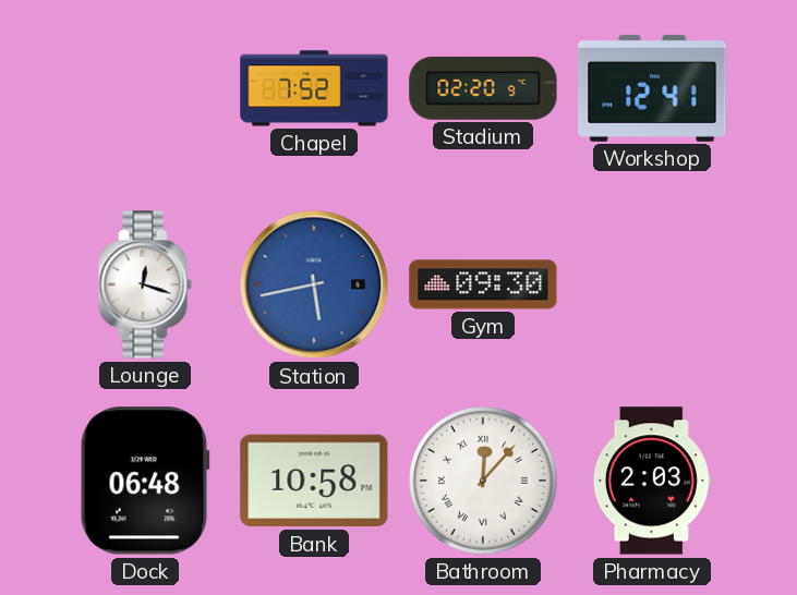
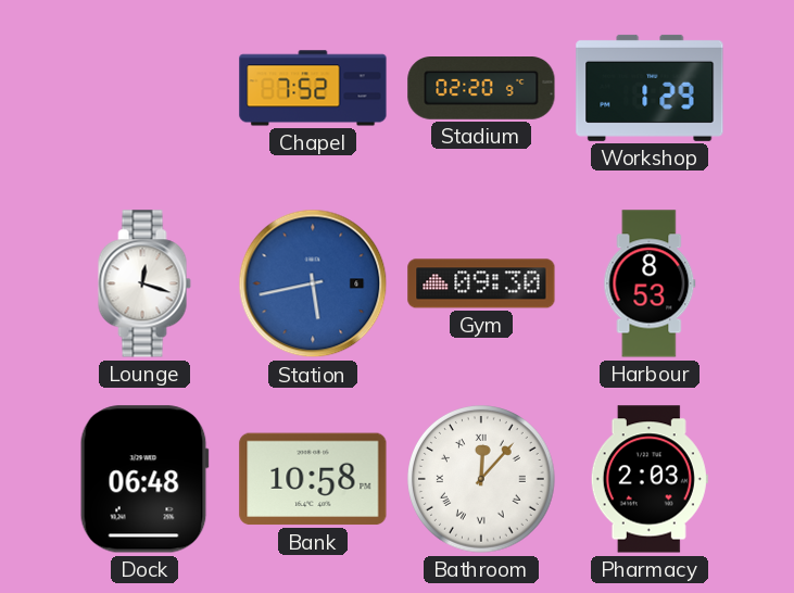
Workshop: 12:41 -> 1:29 (650, 88)
Harbour: none -> 8:53 (650, 283)
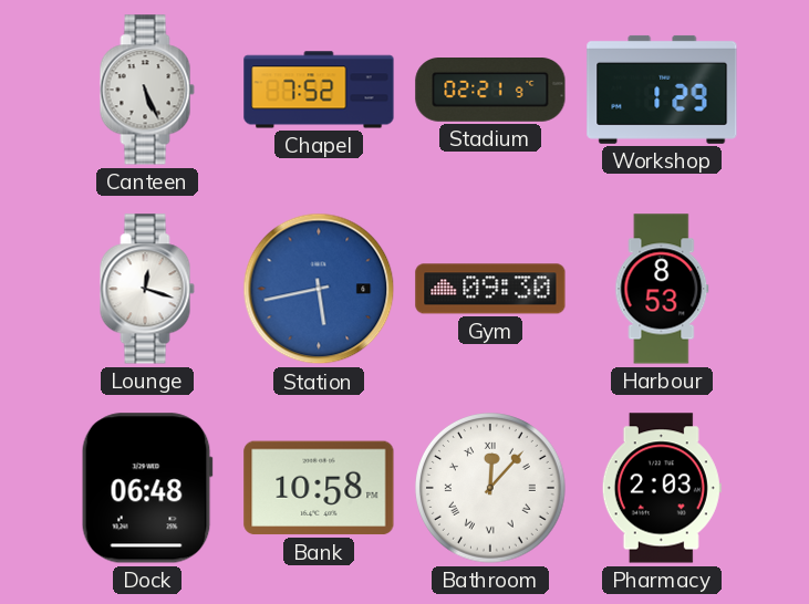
Canteen: none -> 5:26 (147, 90)
Stadium: 02:20 -> 02:21 (490, 91)
